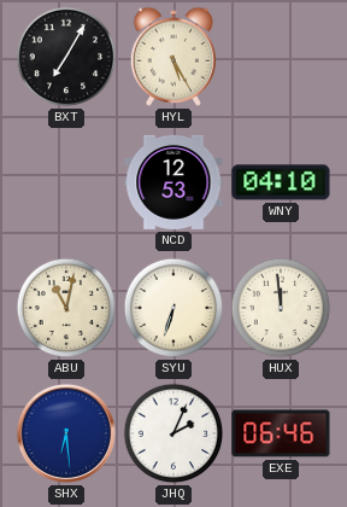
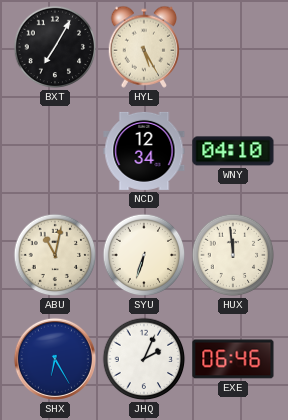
NCD: 12:53 -> 12:34 (144, 151)
SHX: 6:29 -> 6:25 (55, 359)
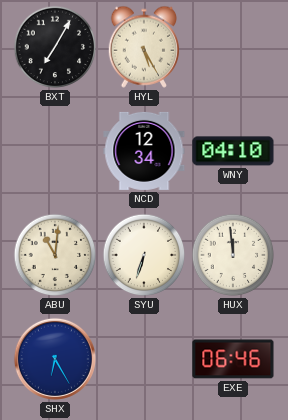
ABU: 11:02 -> 11:01 (55, 255)
JHQ: 2:04 -> none (144, 359)
